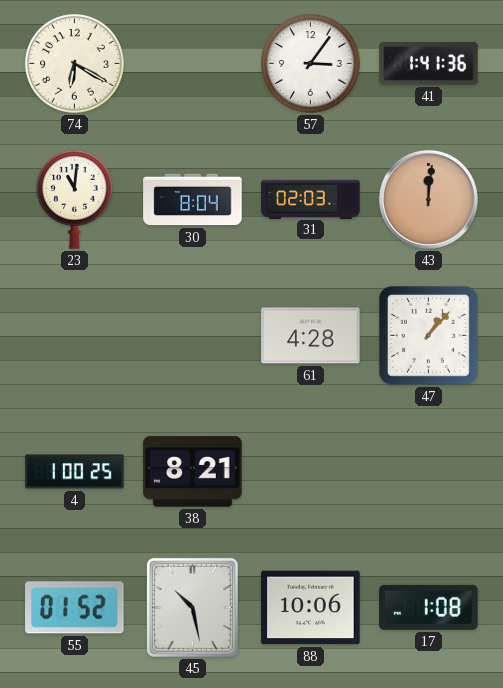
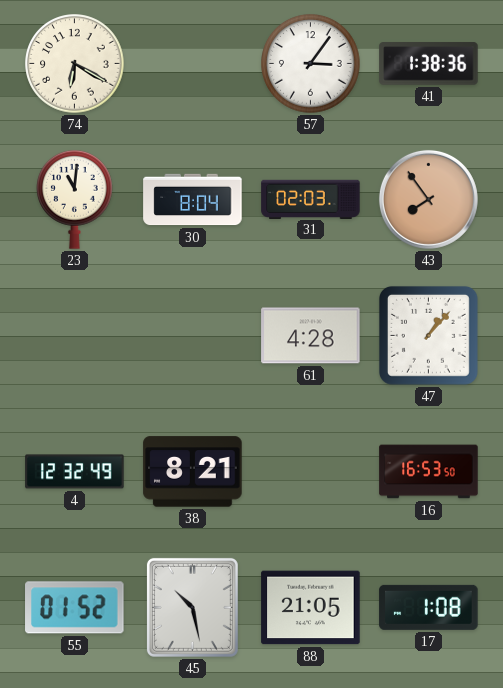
41: 1:41 -> 1:38 (429, 64)
43: 12:01 -> 7:54 (428, 199)
4: 1:00 -> 12:32 (75, 472)
16: none -> 16:53 (429, 472)
88: 10:06 -> 21:05 (311, 608)
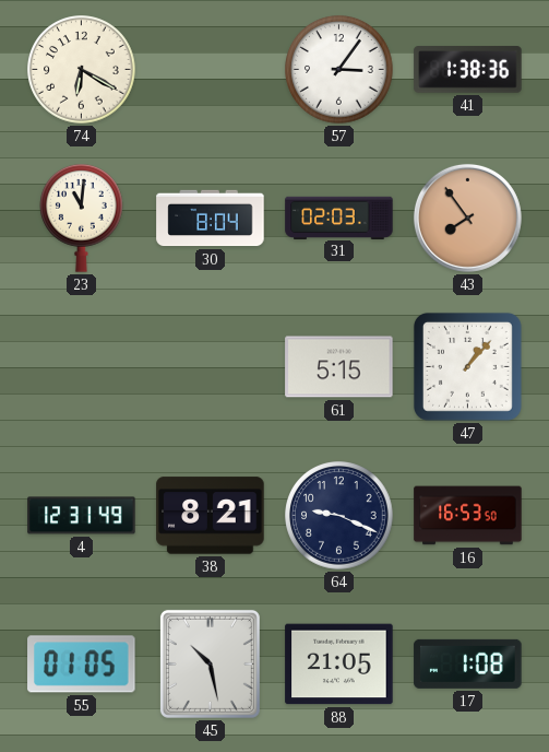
61: 4:28 -> 5:15 (339, 367)
4: 12:32 -> 12:31 (82, 516)
64: none -> 9:19 (339, 516)
55: 01:52 -> 01:05 (82, 665)
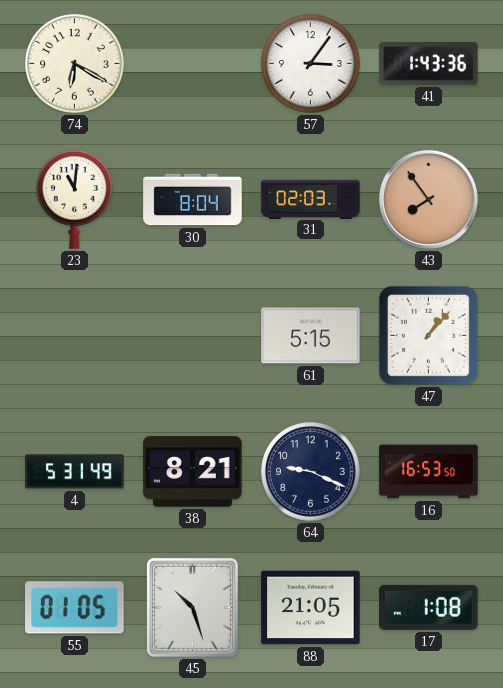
41: 1:38 -> 1:43 (429, 64)
4: 12:31 -> 5:31 (75, 472)
45: 10:28 -> 10:27 (192, 607)
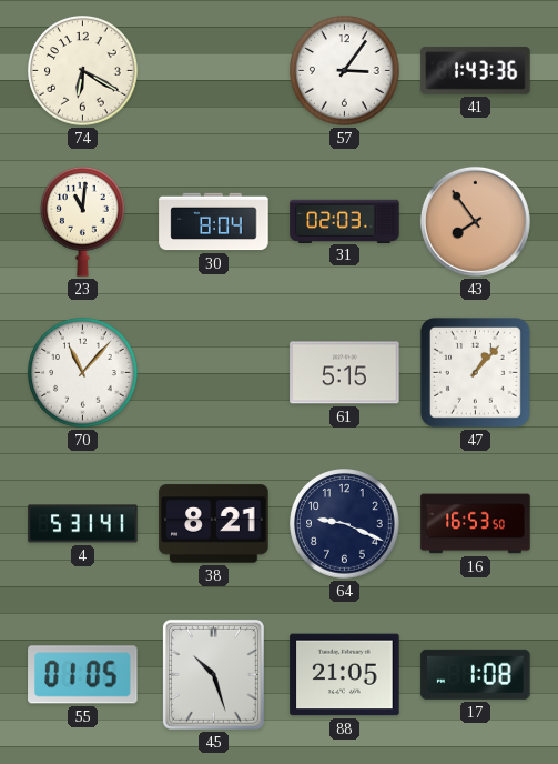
70: none -> 11:07 (83, 373)
4: 5:31:49 -> 5:31:41 (83, 524)
